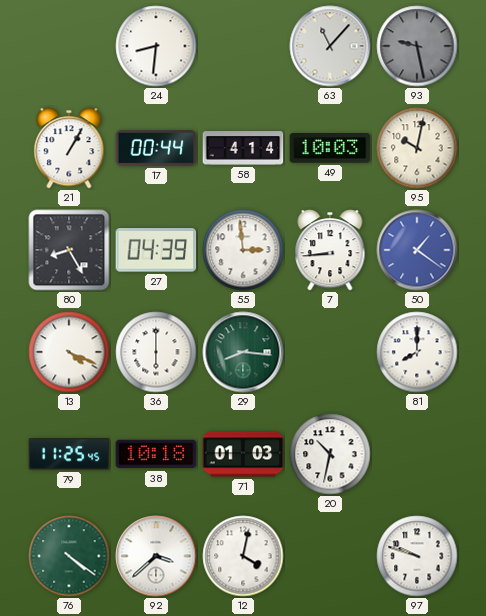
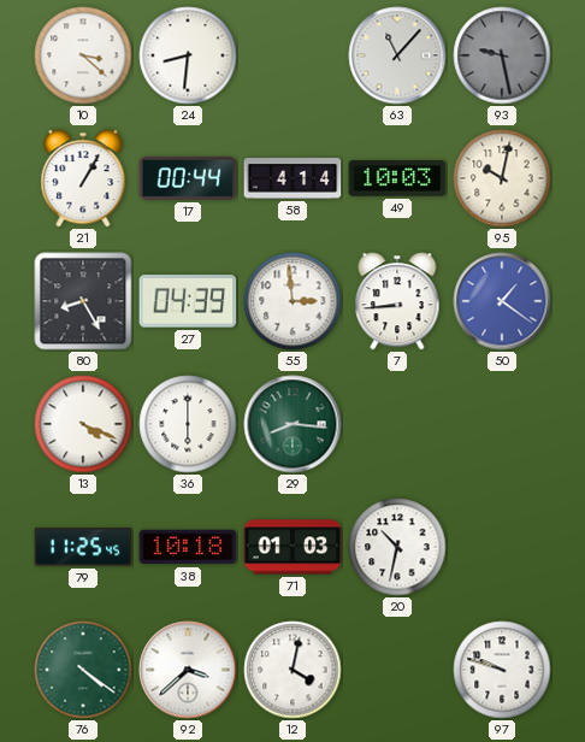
10: none -> 3:22 (83, 55)
81: 8:00 -> none (417, 352)
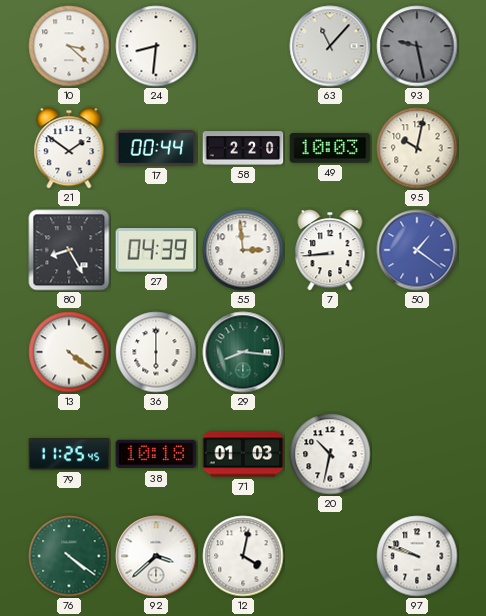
21: 1:05 -> 1:51 (69, 148)
58: 4:14 -> 2:20 (243, 148)
13: 4:19 -> 4:21 (69, 352)
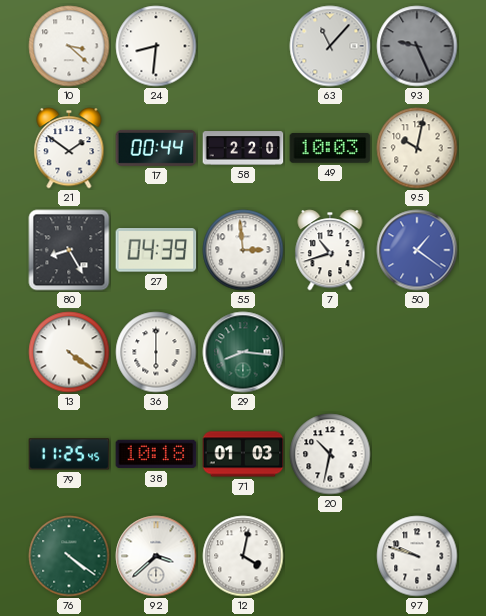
93: 9:28 -> 9:26 (417, 46)
7: 8:44 -> 10:42 (330, 250)
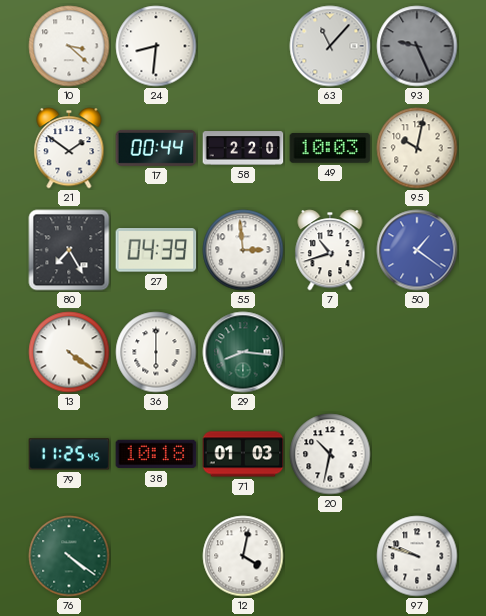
80: 8:25 -> 7:25 (69, 250)
92: 3:38 -> none (156, 556)
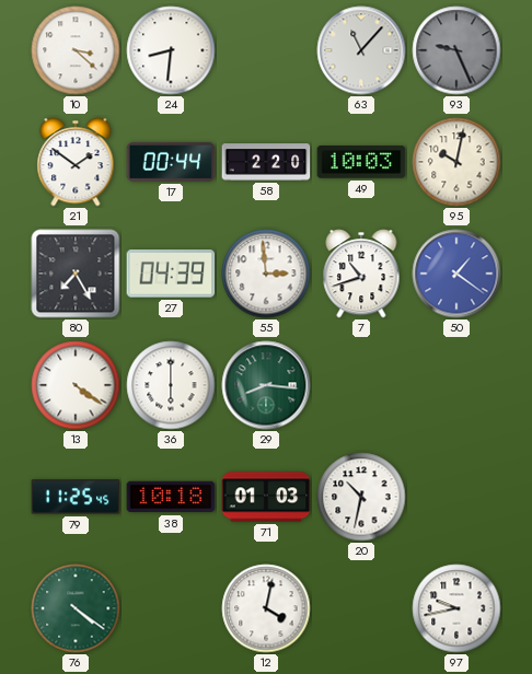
97: 9:48 -> 9:43 (456, 608)
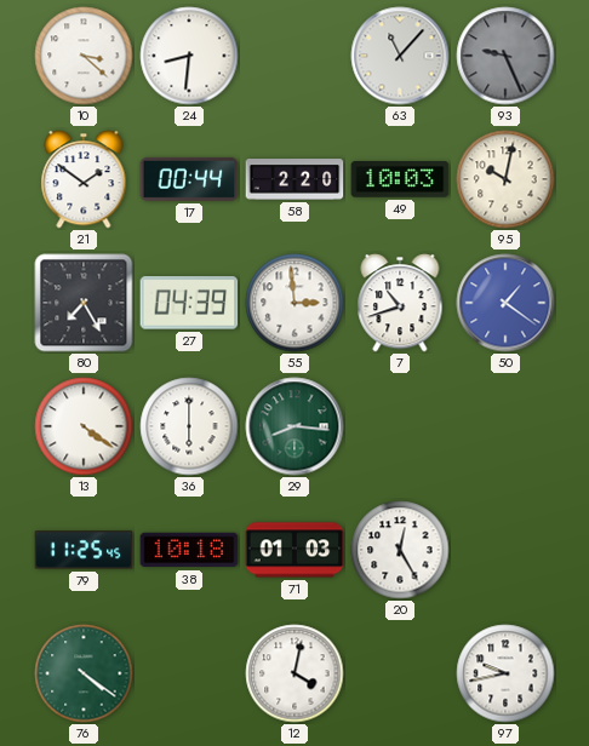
20: 10:32 -> 12:25 (400, 550)
